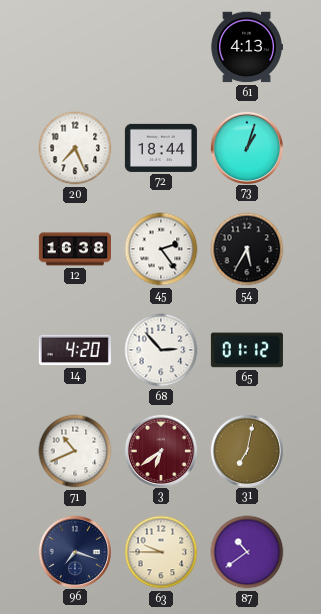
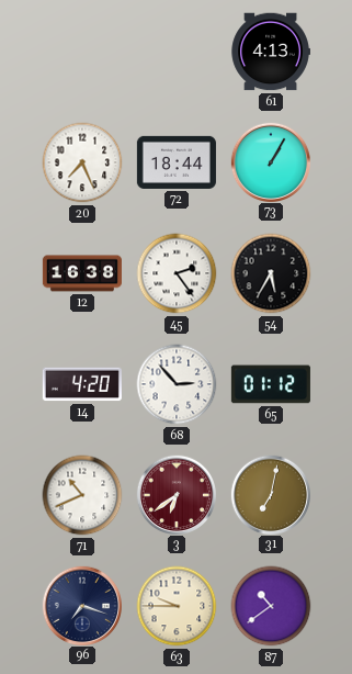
73: 1:03 -> 1:05 (270, 161)
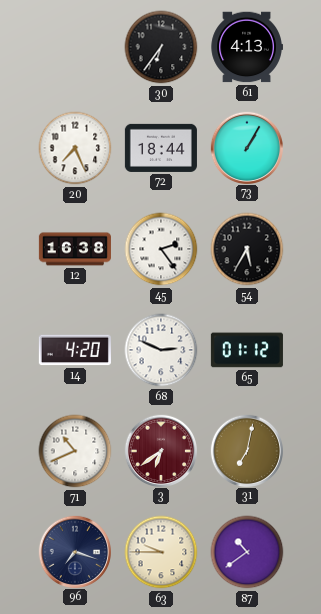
30: none -> 6:36 (161, 47)
68: 2:53 -> 2:49 (161, 350)
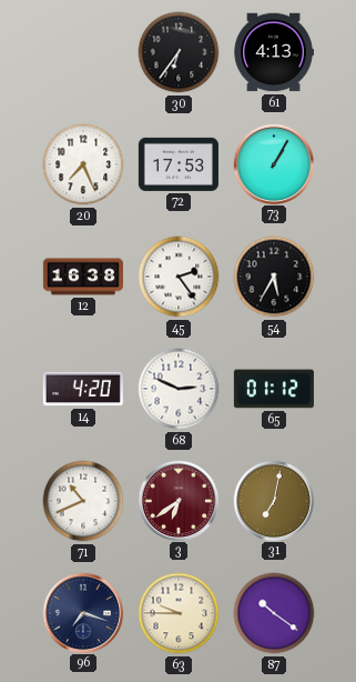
72: 18:44 -> 17:53 (179, 164)
87: 10:39 -> 10:21 (274, 613)
